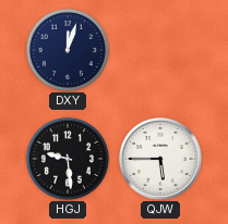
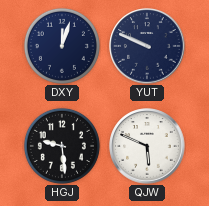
YUT: none -> 9:49 (147, 46)
QJW: 5:45 -> 5:49 (147, 146)
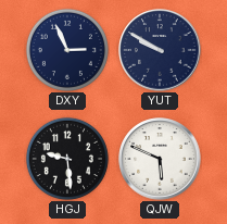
DXY: 12:03 -> 2:56 (67, 50)
YUT: 9:49 -> 9:50 (160, 50)
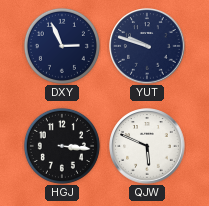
YUT: 9:50 -> 9:48 (147, 46)
HGJ: 9:29 -> 3:16 (62, 146)
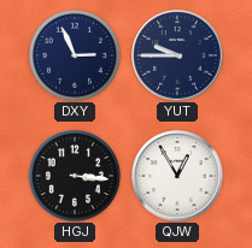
YUT: 9:48 -> 9:45 (177, 55)
QJW: 5:49 -> 12:55 (177, 176)
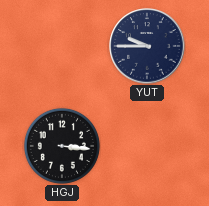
DXY: 2:56 -> none (75, 55)
QJW: 12:55 -> none (177, 176)
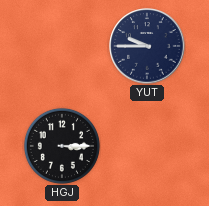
HGJ: 3:16 -> 3:15 (62, 146)
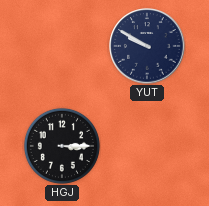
YUT: 9:45 -> 9:50 (147, 46)
